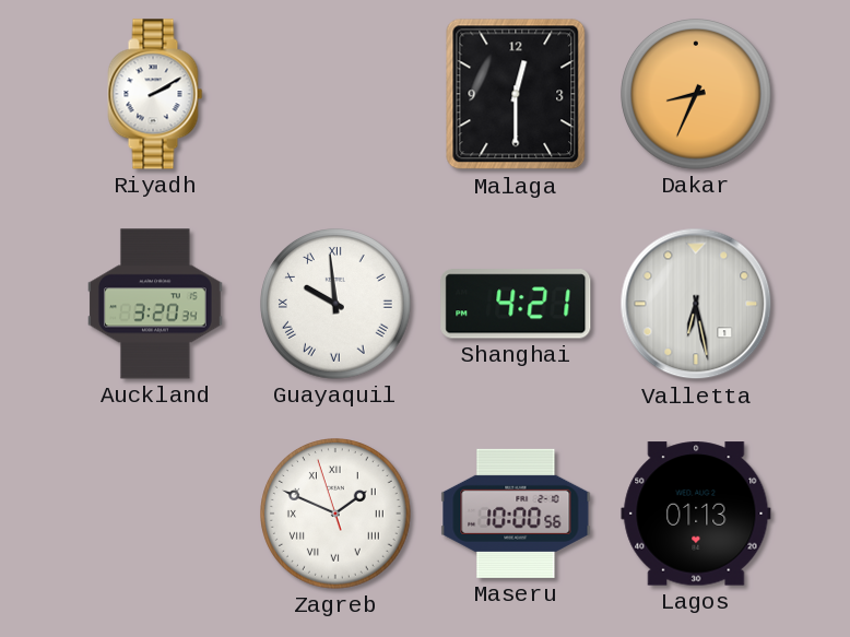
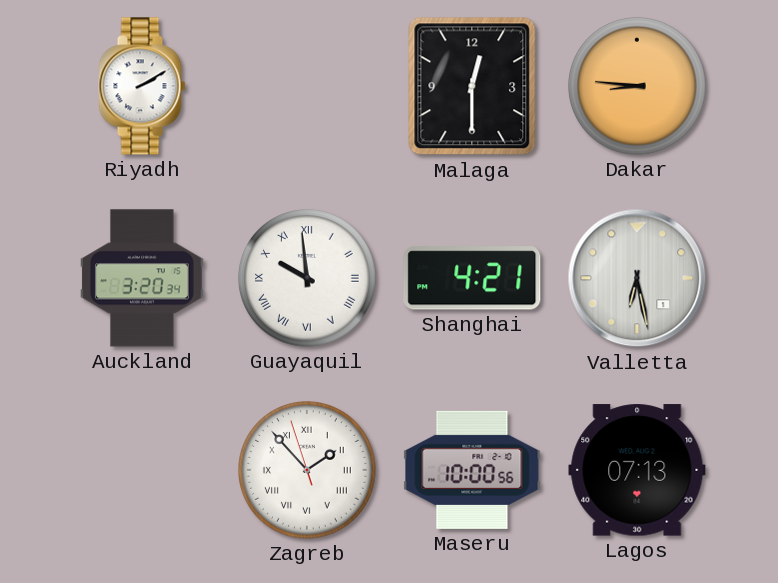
Dakar: 8:34 -> 8:46 (638, 87)
Zagreb: 1:48 -> 1:52 (308, 471)
Lagos: 01:13 -> 07:13 (637, 470)
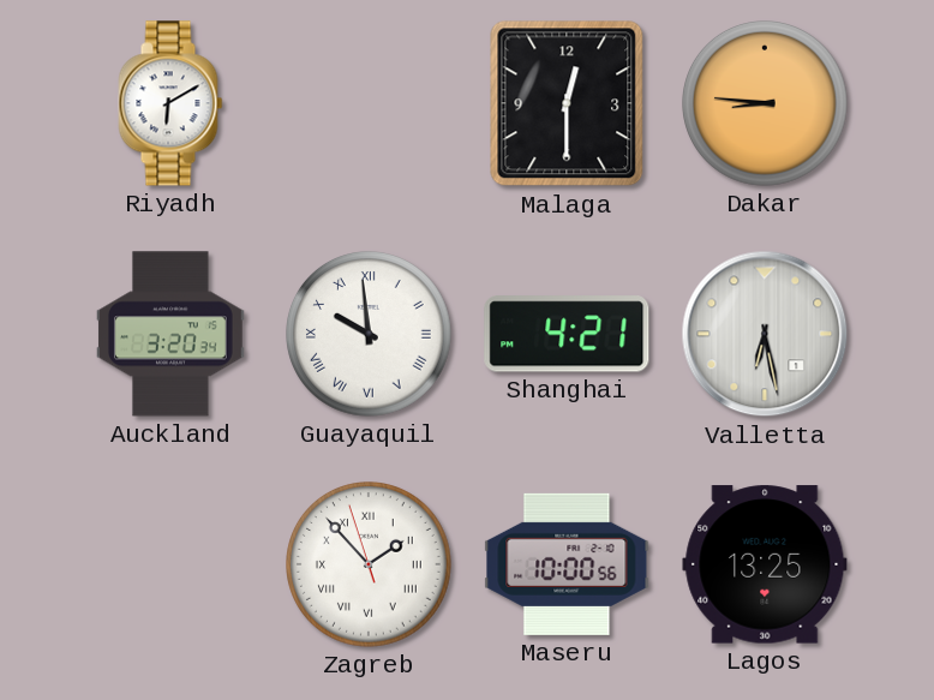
Riyadh: 2:10 -> 6:10 (170, 103)
Lagos: 07:13 -> 13:25 (765, 564)
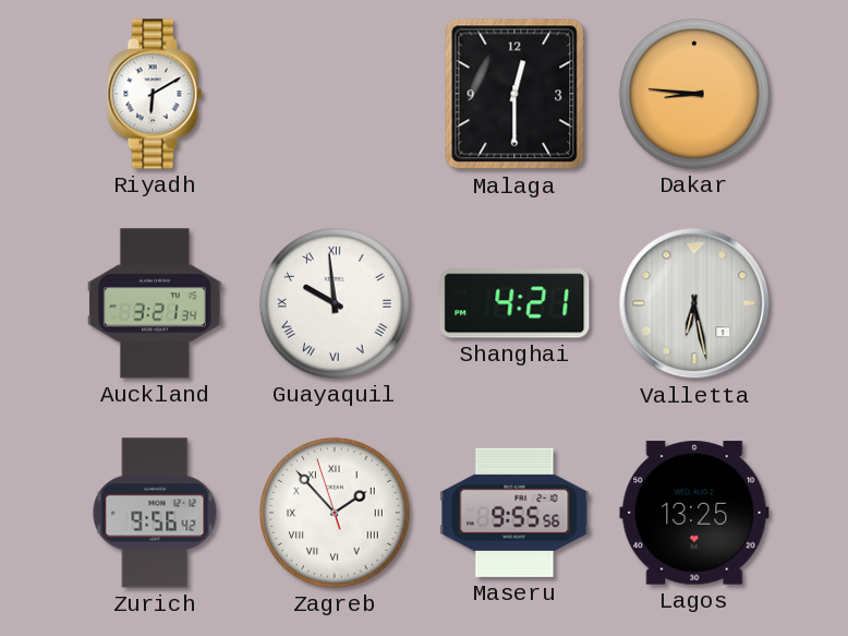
Auckland: 3:20 -> 3:21 (156, 303)
Zurich: none -> 9:56 (155, 513)
Maseru: 10:00 -> 9:55 (514, 513)
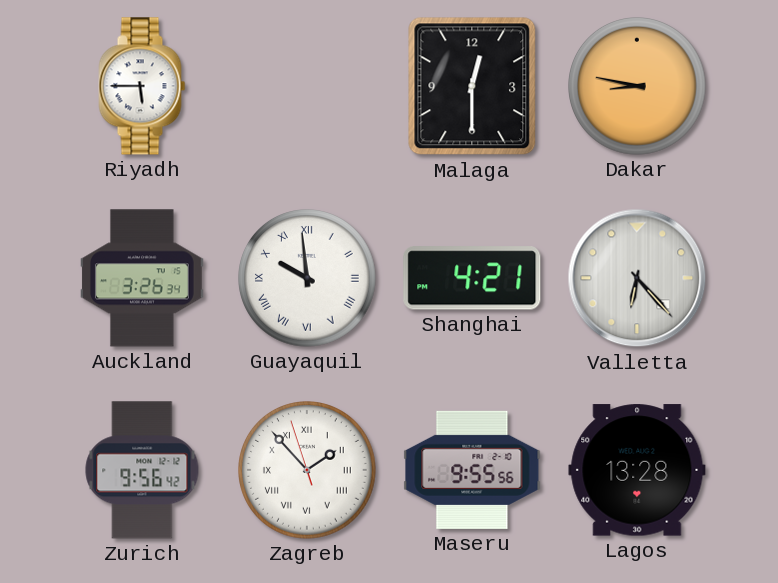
Riyadh: 6:10 -> 5:45 (142, 86)
Dakar: 8:46 -> 8:47 (638, 87)
Auckland: 3:21 -> 3:26 (143, 278)
Valletta: 6:28 -> 6:23 (637, 278)
Lagos: 13:25 -> 13:28 (637, 470)
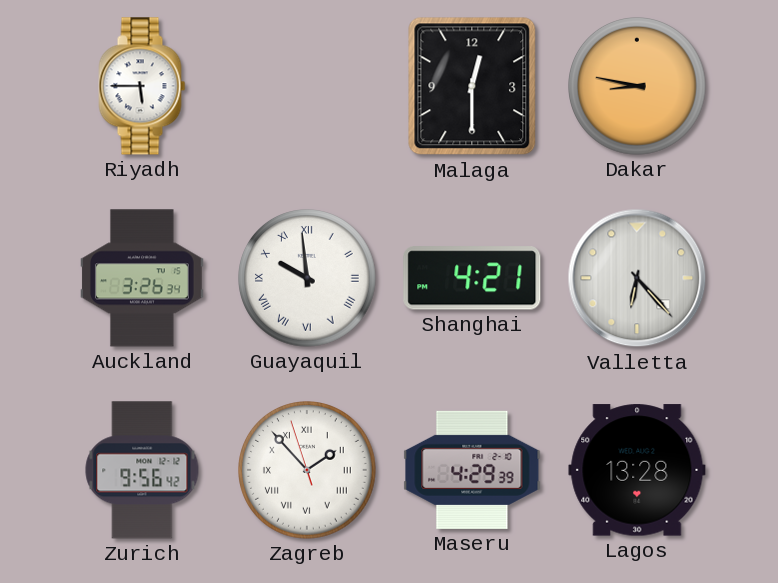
Maseru: 9:55 -> 4:29 (472, 470)
